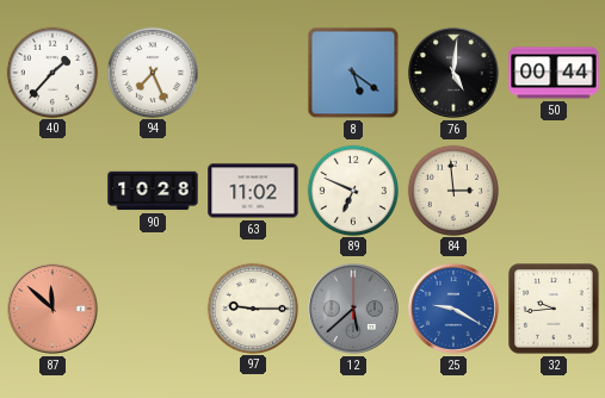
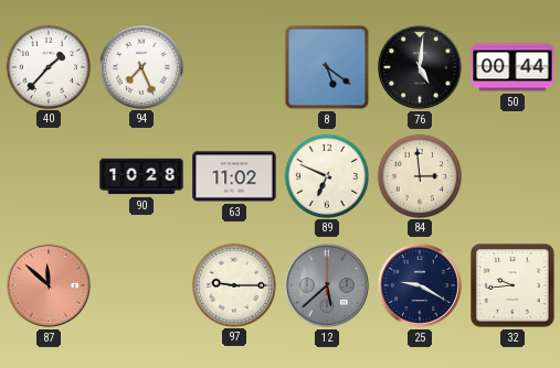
25 dial: blue -> navy (421, 286)
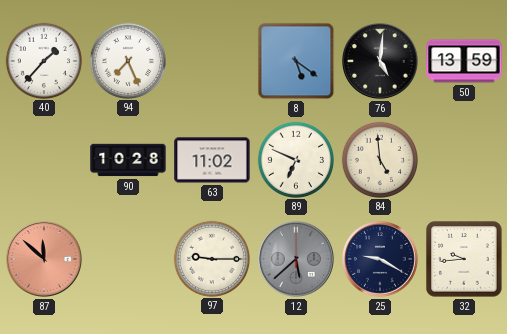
50: 00:44 -> 13:59 (464, 61)
84: 2:59 -> 4:59 (379, 159)
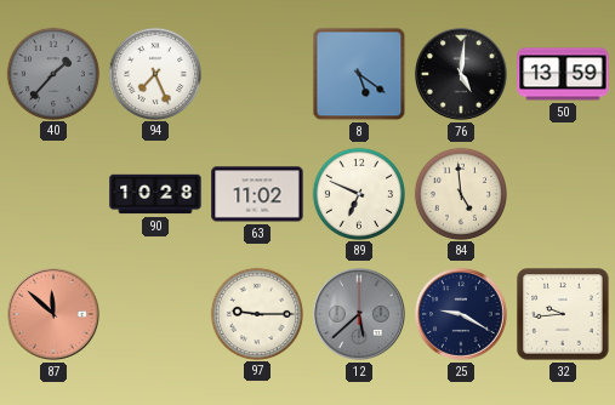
40 dial: white -> grey (52, 73)
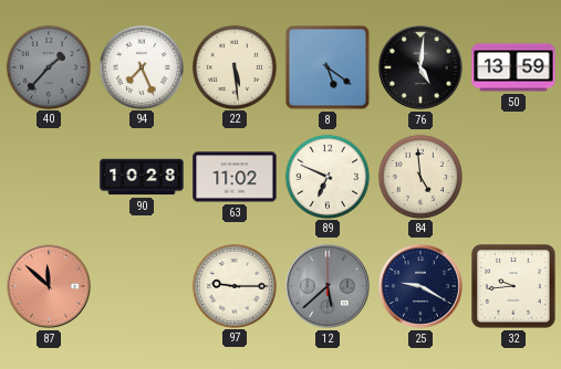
22: none -> 5:29 (233, 66)
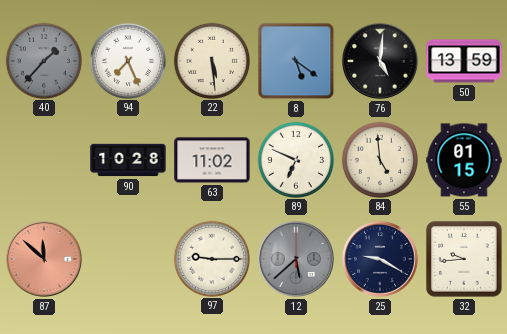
55: none -> 01:15 (464, 160)
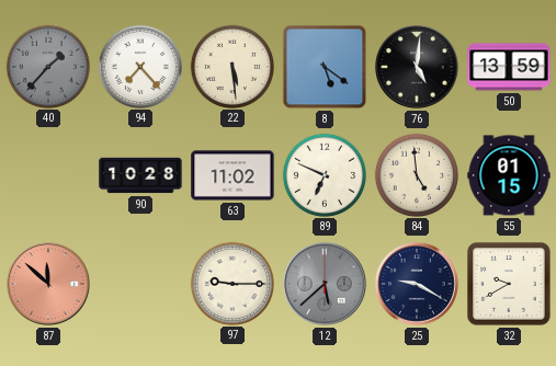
94: 7:26 -> 7:23 (139, 66)
32: 9:44 -> 9:40 (509, 284)
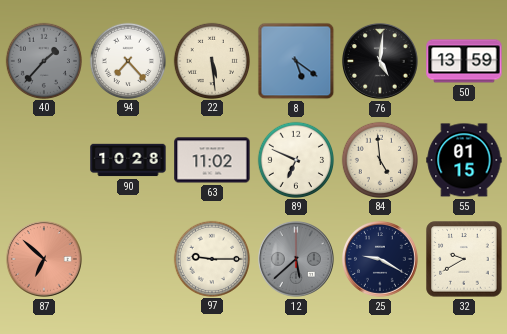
87: 11:52 -> 6:52 (45, 260)
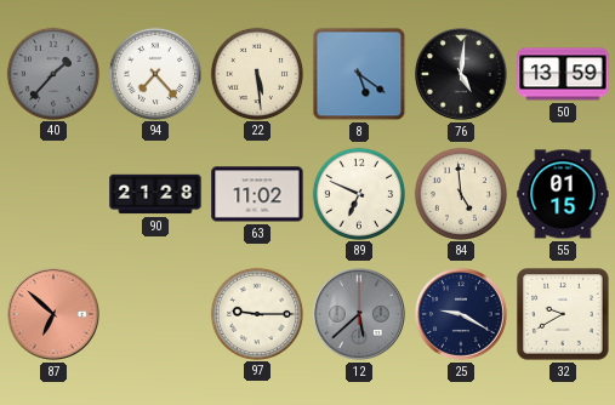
90: 10:28 -> 21:28 (155, 194)
